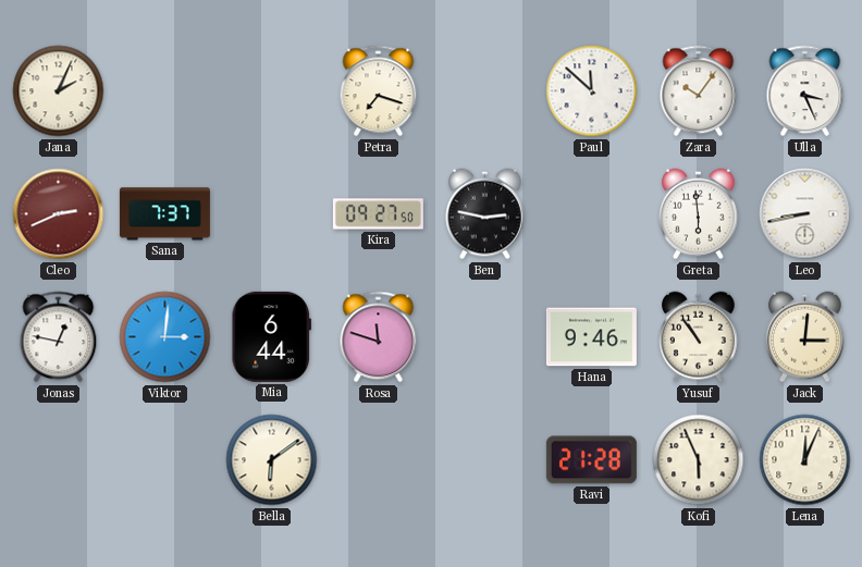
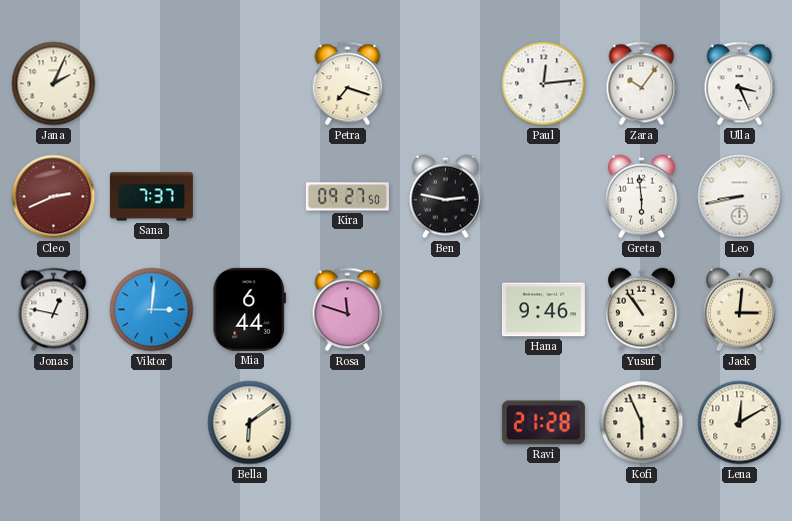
Paul: 11:52 -> 12:14 (544, 84)
Lena: 12:04 -> 12:10 (740, 423)
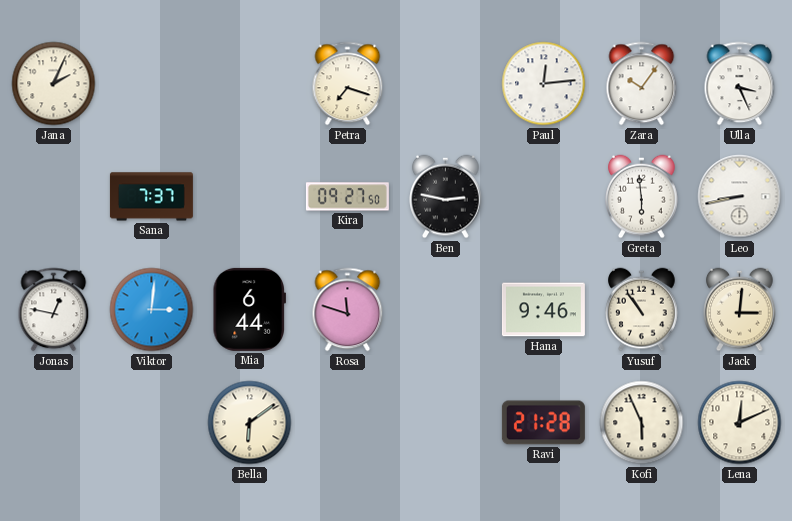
Cleo: 2:41 -> none (54, 197)
Lena: 12:10 -> 12:11 (740, 423)
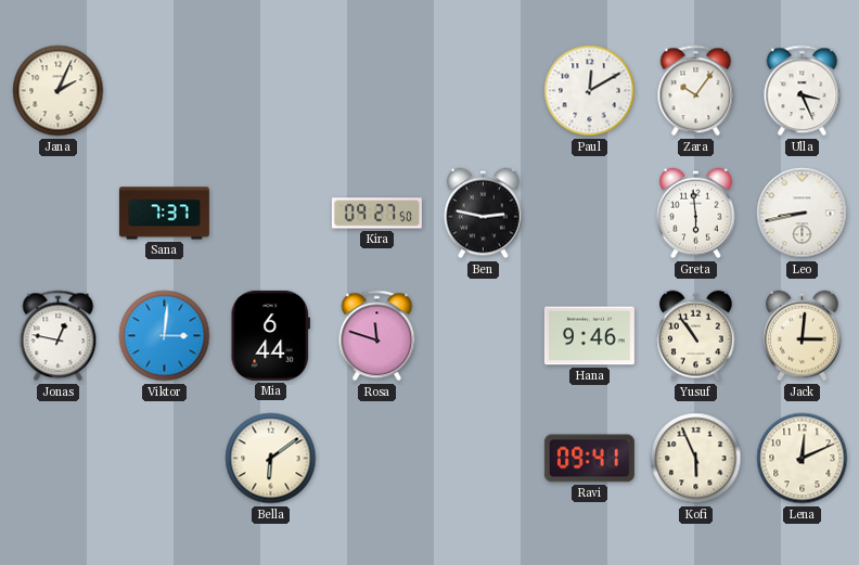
Petra: 7:18 -> none (348, 84)
Paul: 12:14 -> 12:10 (590, 91)
Ravi: 21:28 -> 09:41 (589, 459)
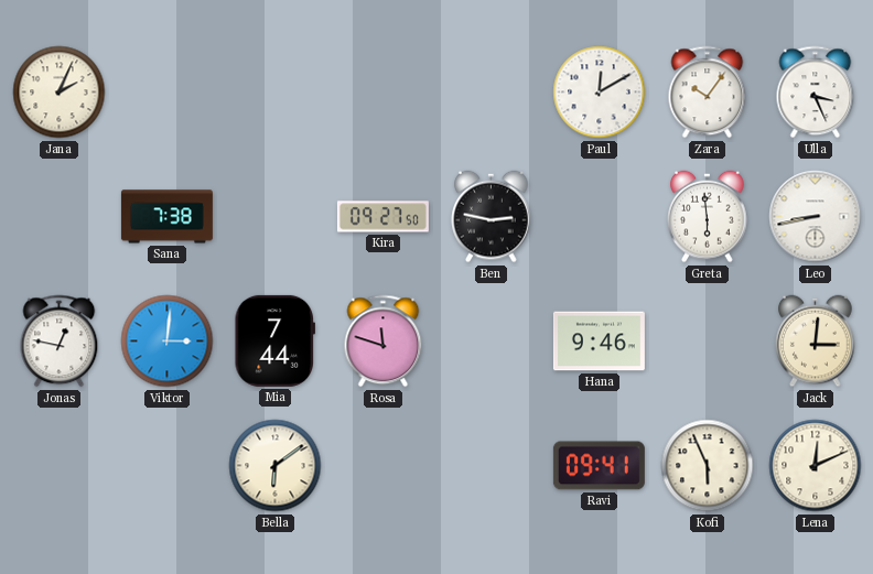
Sana: 7:37 -> 7:38 (166, 217)
Mia: 6:44 -> 7:44 (274, 340)
Yusuf: 10:54 -> none (696, 336)
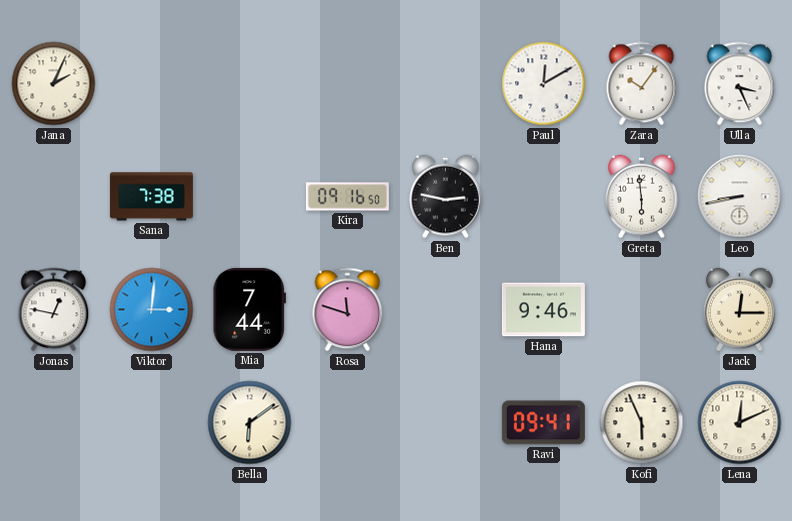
Kira: 09:27 -> 09:16 (347, 197)
Jack: 3:01 -> 12:15 (740, 310)
